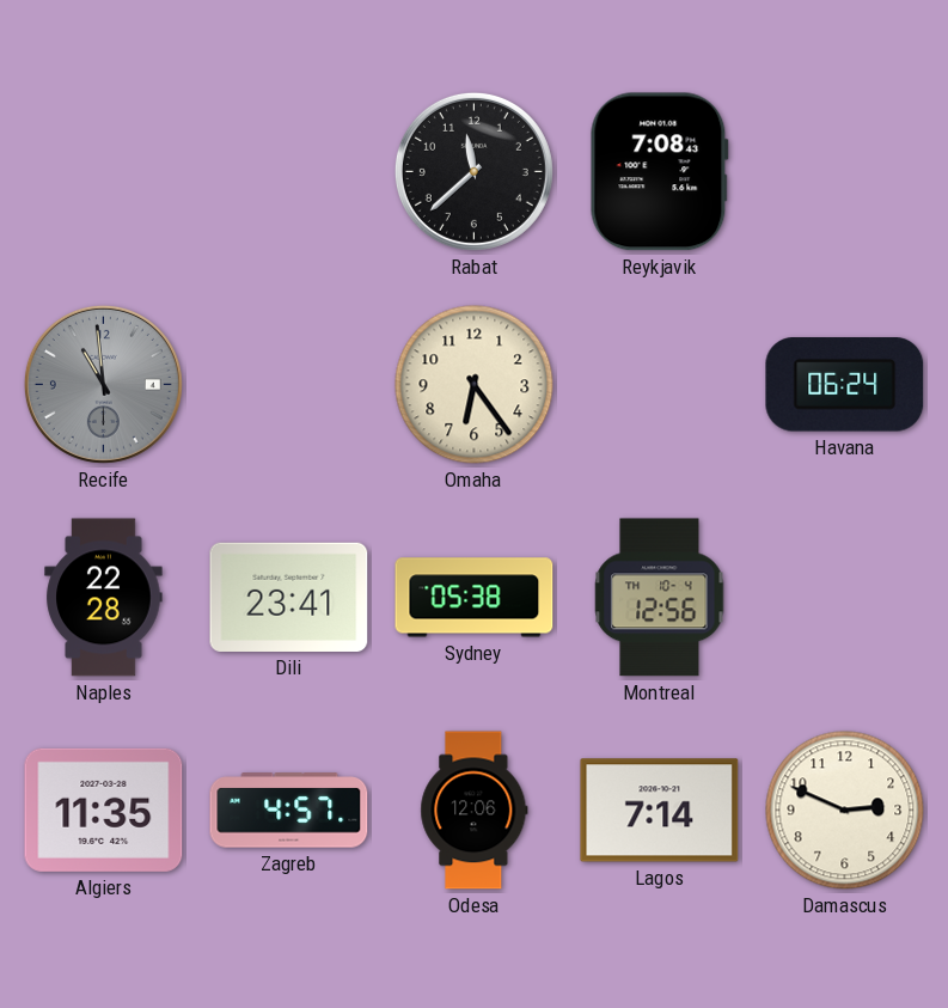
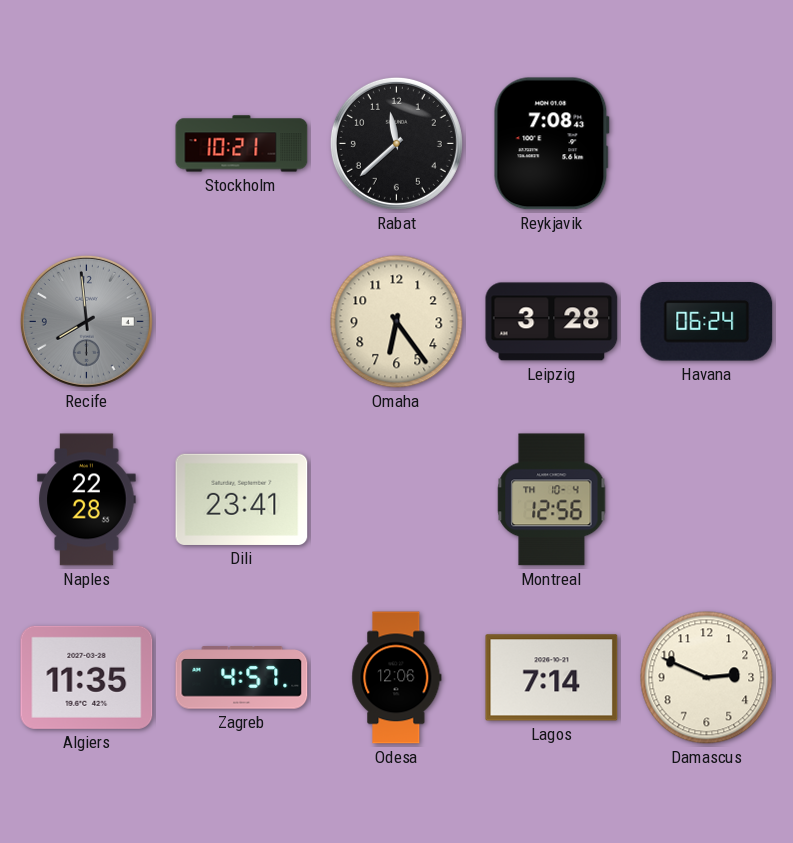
Stockholm: none -> 10:21 (242, 144)
Recife: 10:59 -> 7:59 (86, 321)
Leipzig: none -> 3:28 (552, 322)
Sydney: 05:38 -> none (475, 598)
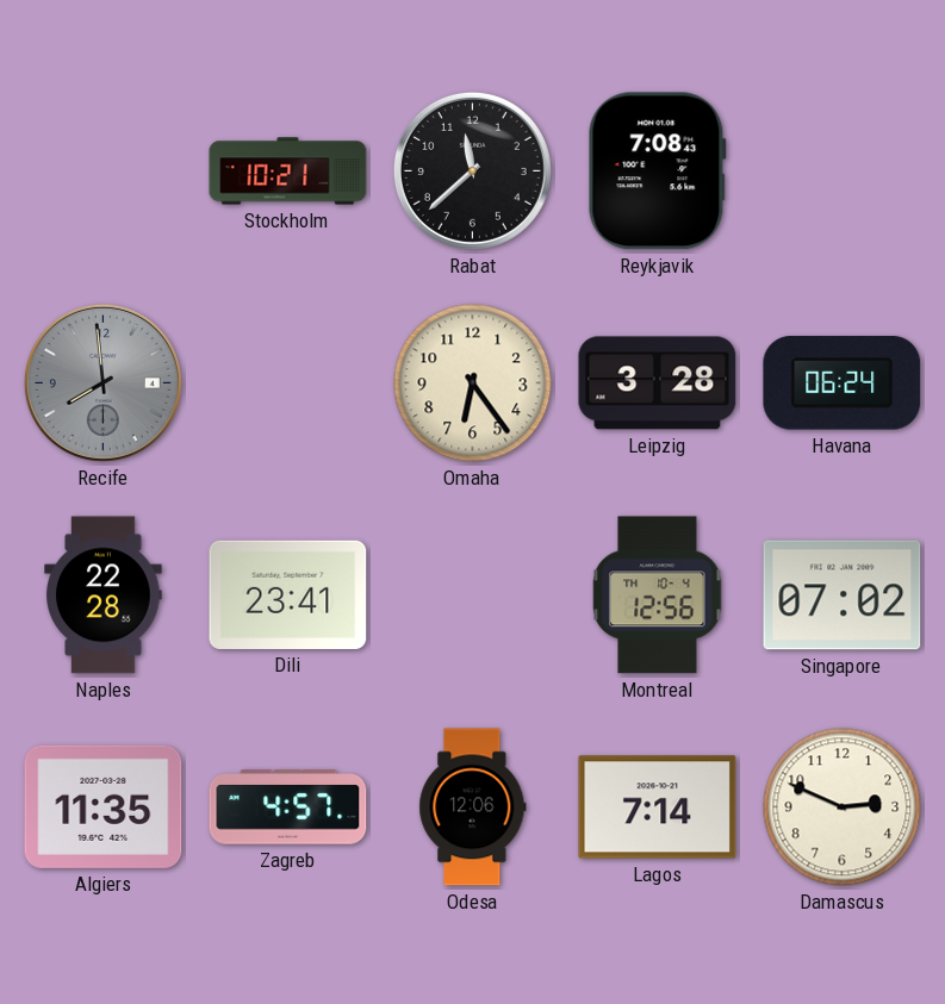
Singapore: none -> 07:02 (843, 595)
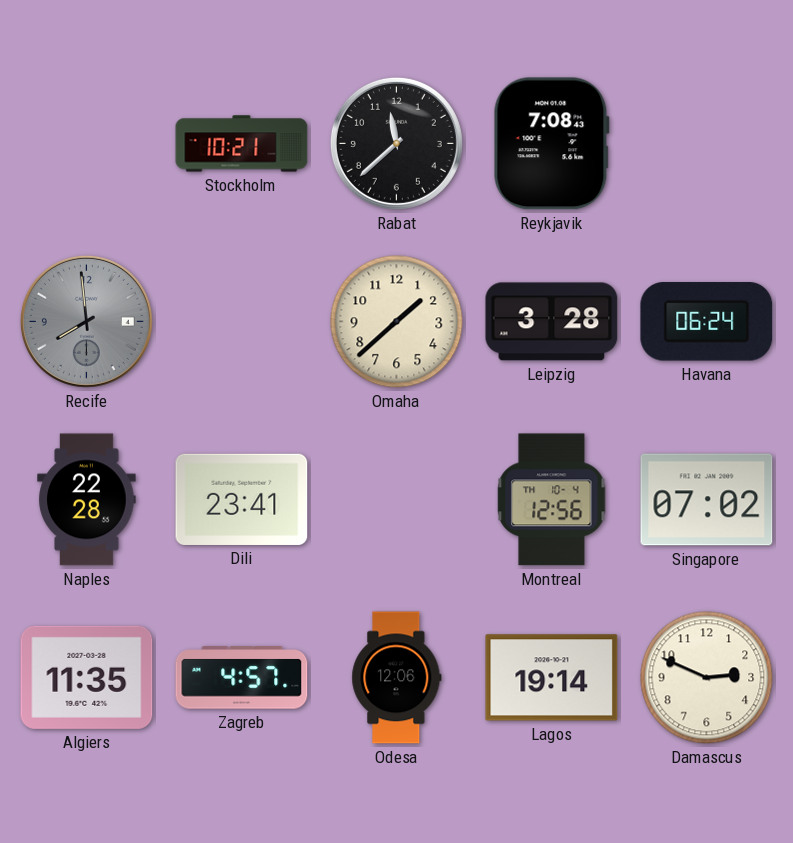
Omaha: 6:24 -> 1:38 (397, 322)
Lagos: 7:14 -> 19:14 (552, 678)
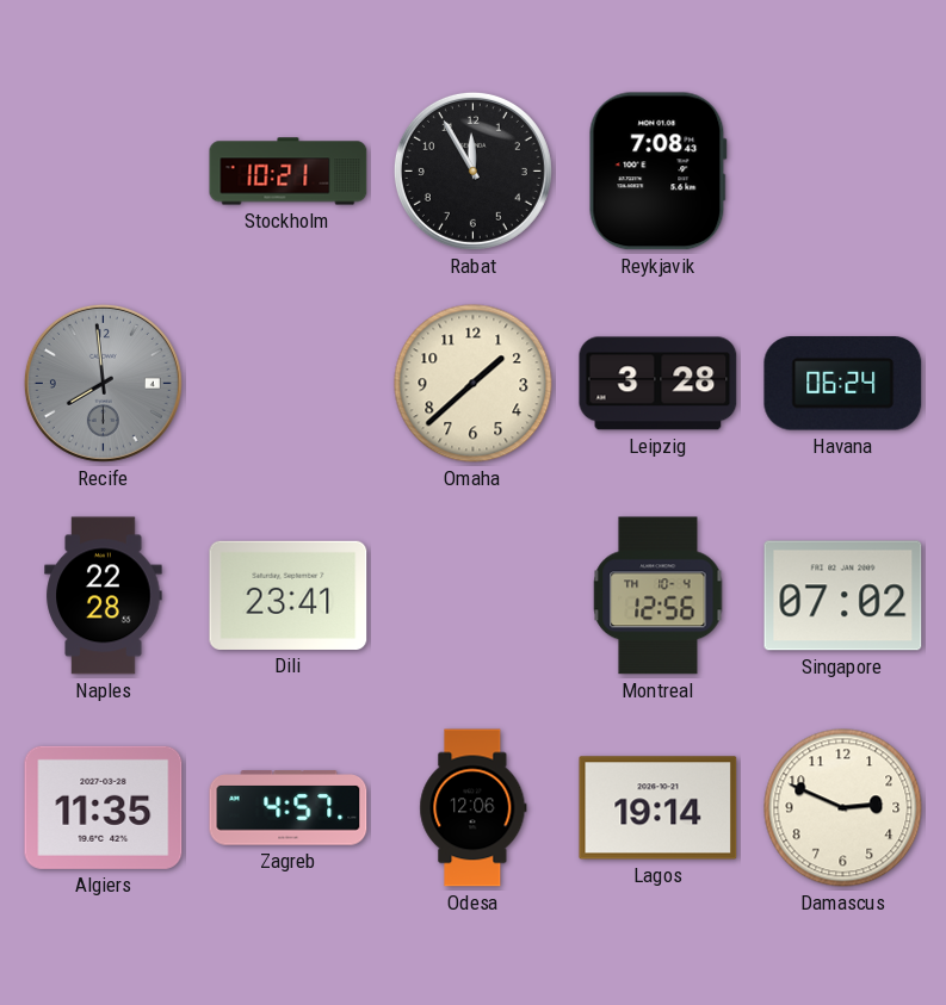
Rabat: 11:38 -> 11:55 (472, 170)
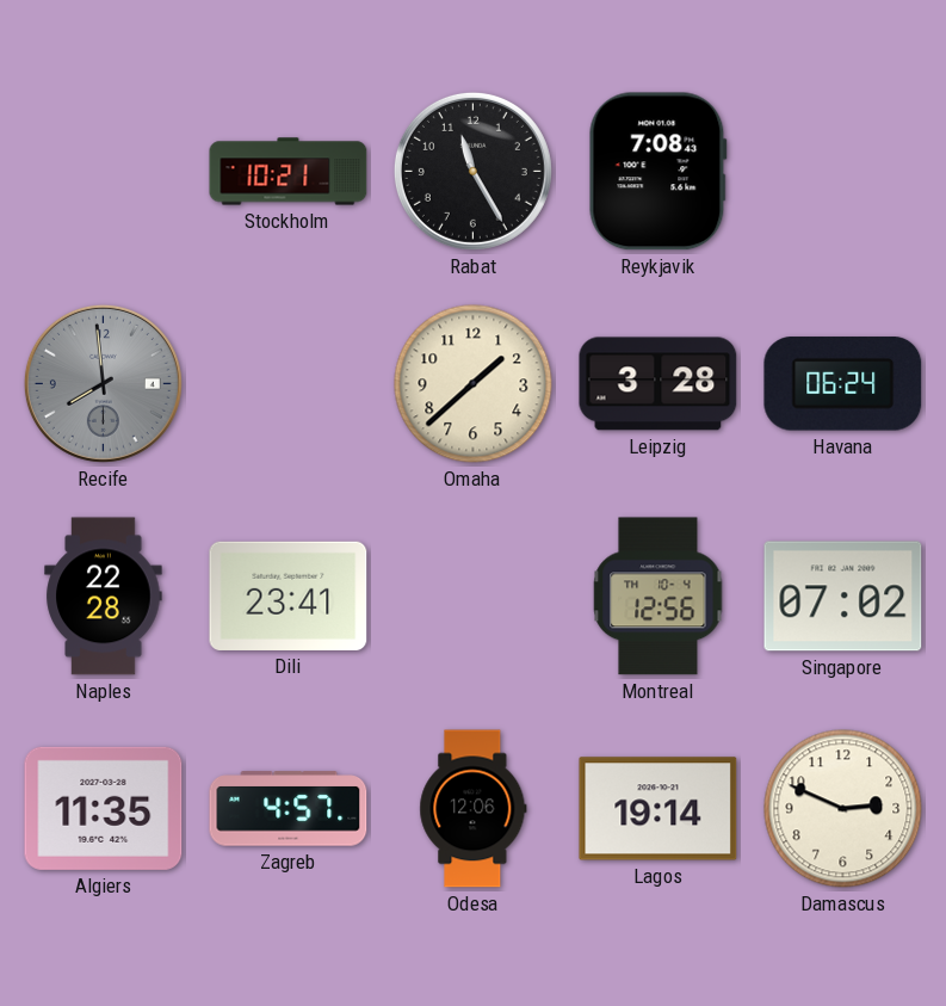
Rabat: 11:55 -> 11:25 (472, 171)
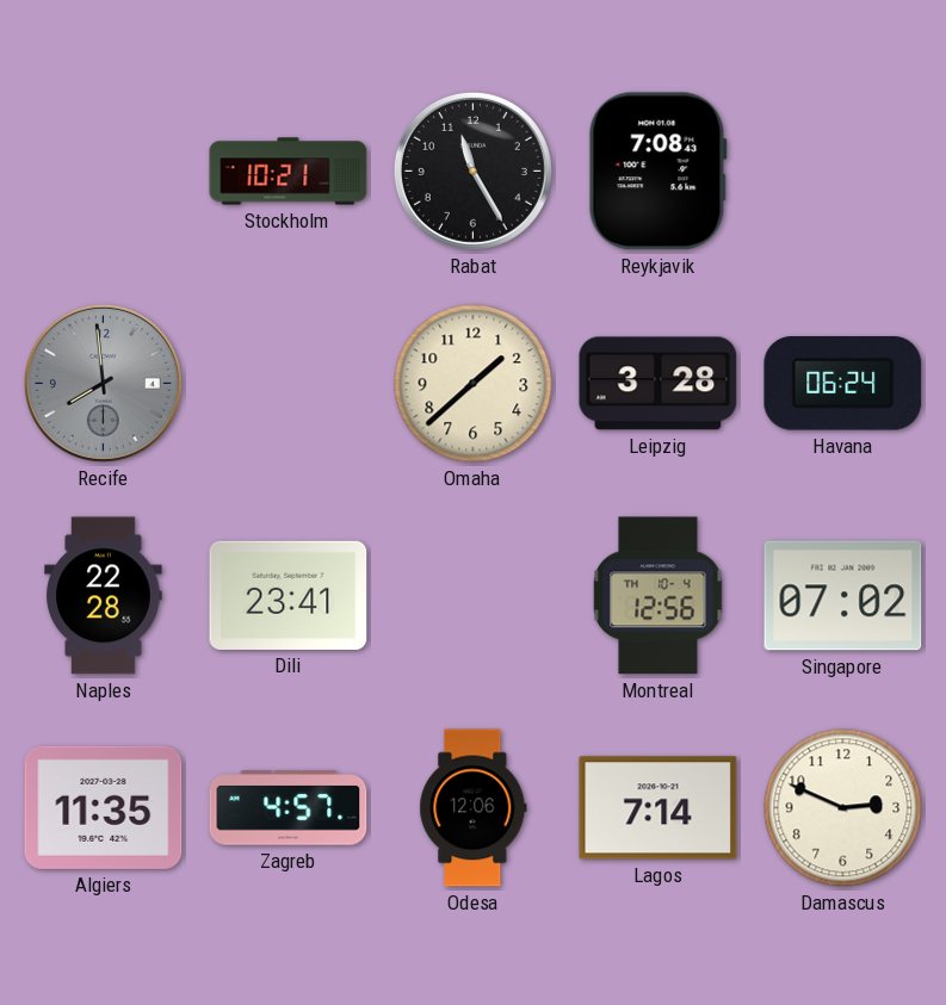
Lagos: 19:14 -> 7:14 (659, 808)
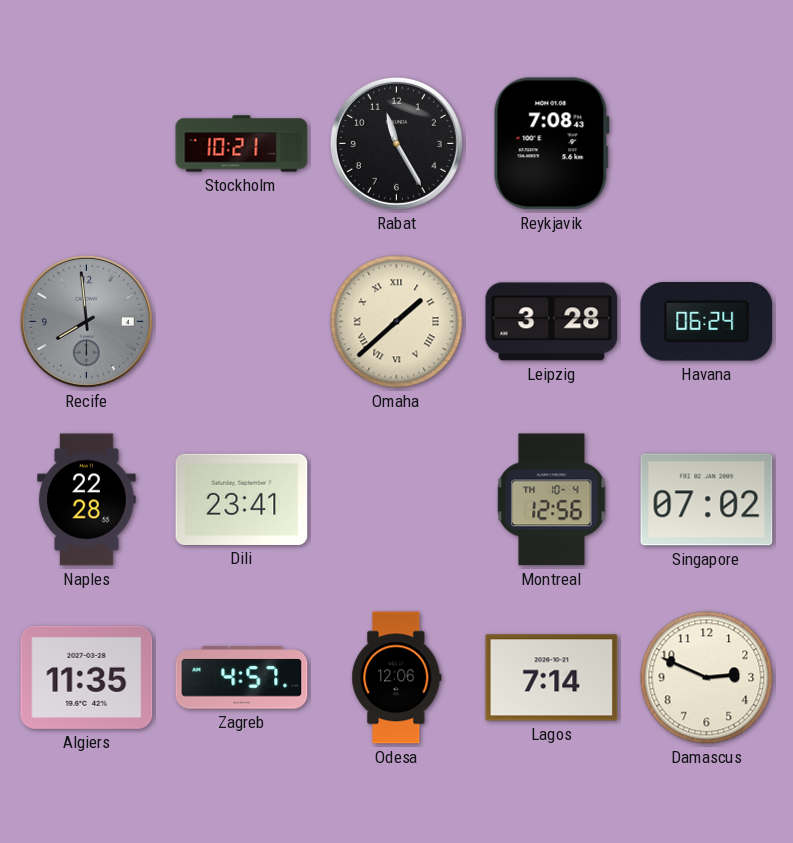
Omaha numerals: Arabic -> Roman (397, 322)
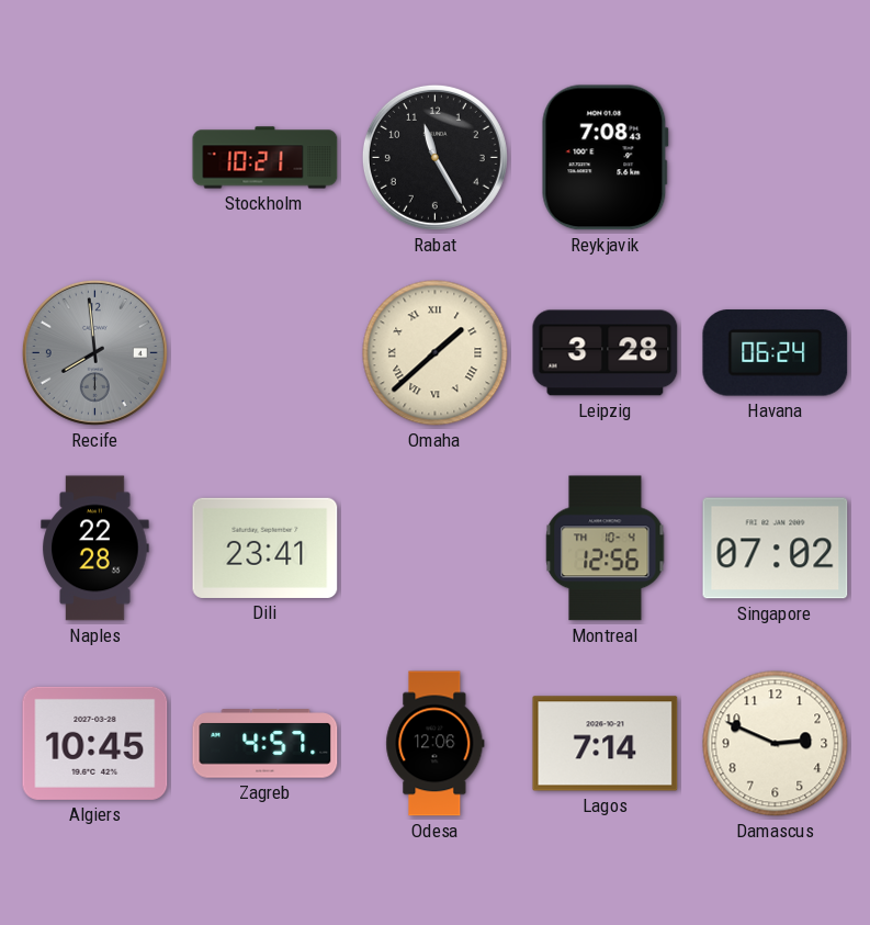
Algiers: 11:35 -> 10:45 (95, 743)
